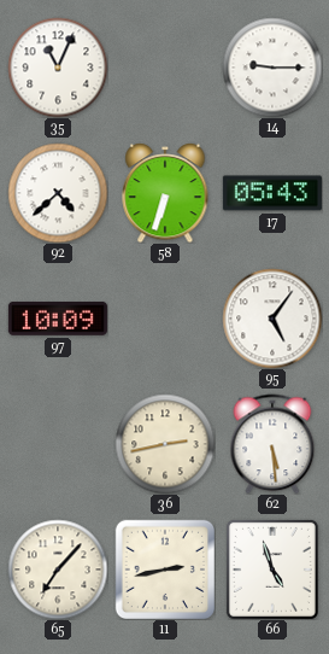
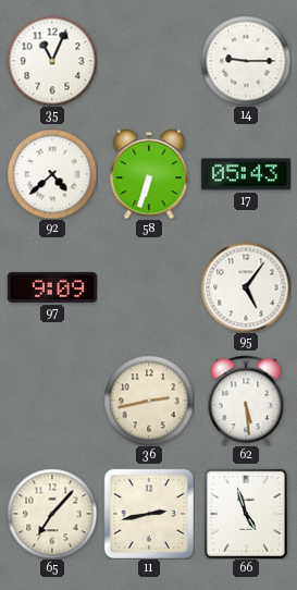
97: 10:09 -> 9:09 (52, 287)
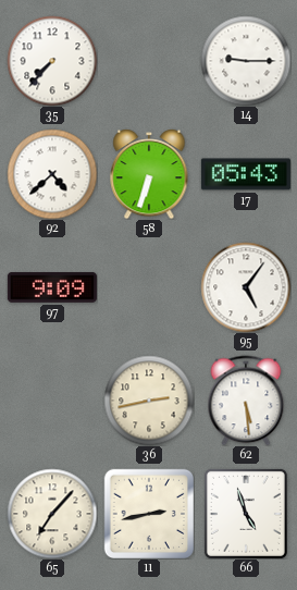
35: 11:04 -> 7:37 (52, 61)
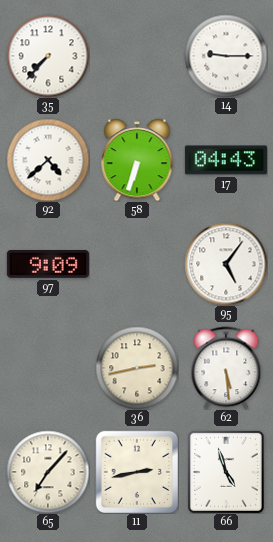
17: 05:43 -> 04:43 (226, 160)
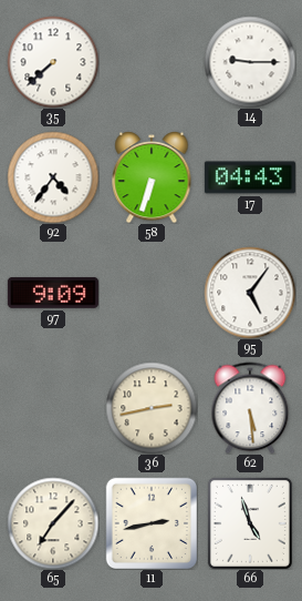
35: 7:37 -> 7:38 (53, 62)
92: 4:38 -> 4:36 (53, 177)
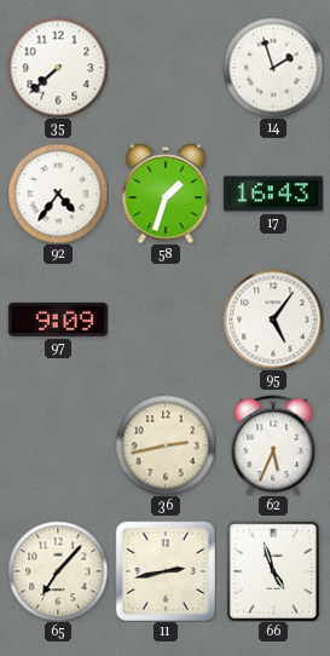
14: 9:15 -> 1:57 (273, 68)
58: 6:33 -> 1:33 (166, 194)
17: 04:43 -> 16:43 (273, 194)
62: 5:29 -> 5:34 (273, 445)
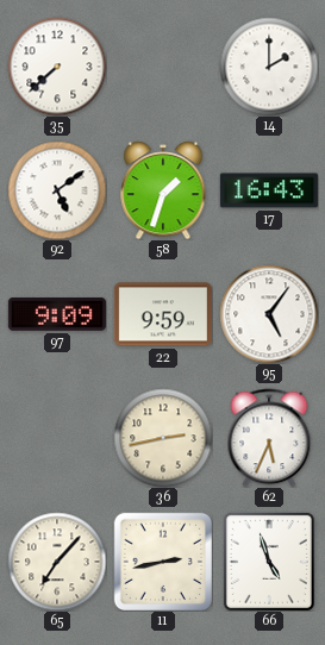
14: 1:57 -> 2:00 (269, 67)
92: 4:36 -> 5:09 (57, 190)
22: none -> 9:59 (163, 314)
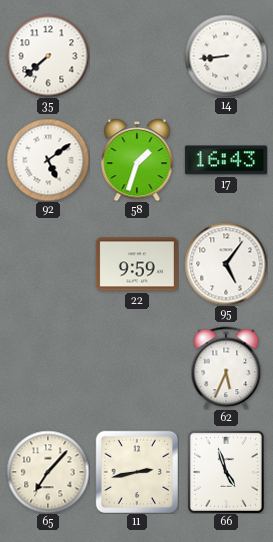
14: 2:00 -> 8:44 (226, 56)
97: 9:09 -> none (57, 314)
36: 2:43 -> none (163, 438)
